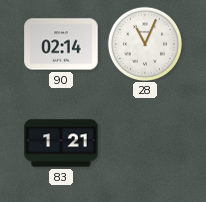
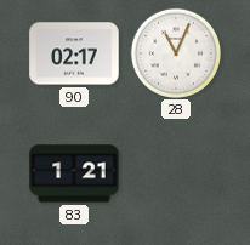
90: 02:14 -> 02:17 (74, 53)
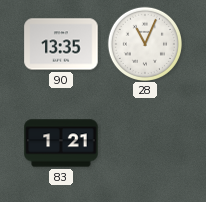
90: 02:17 -> 13:35 (61, 44)
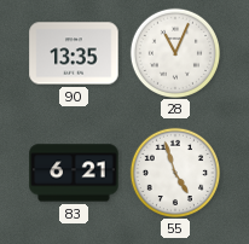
83: 1:21 -> 6:21 (74, 173)
55: none -> 4:57 (174, 172)
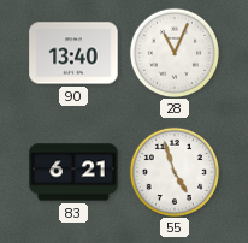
90: 13:35 -> 13:40 (73, 53)
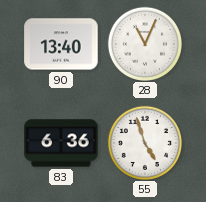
83: 6:21 -> 6:36 (61, 143)
